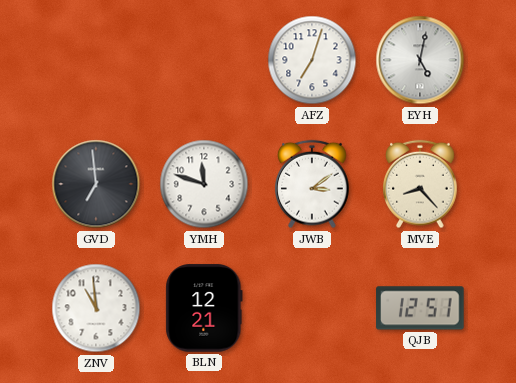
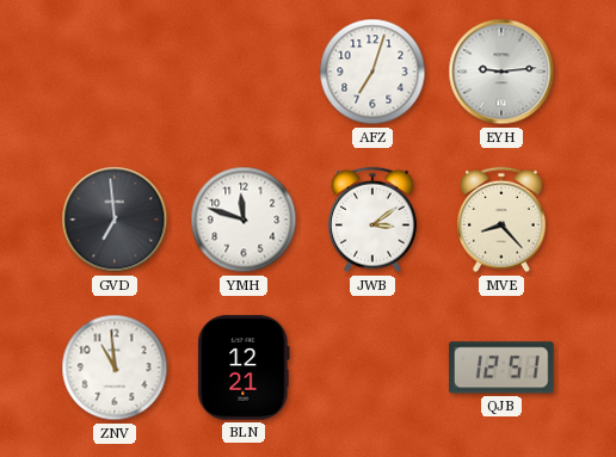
EYH: 5:02 -> 9:14 (501, 72)
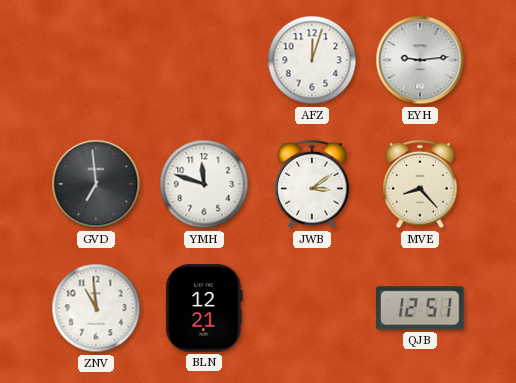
AFZ: 7:03 -> 12:03 (312, 60)
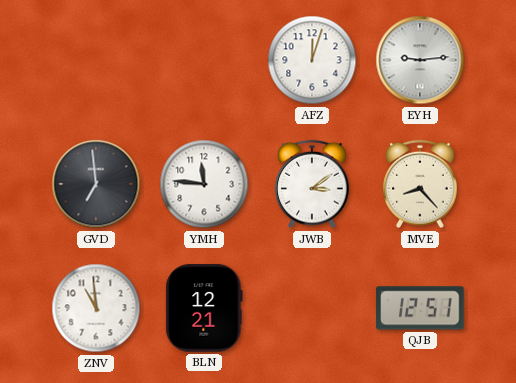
YMH: 11:48 -> 11:46 (204, 184)
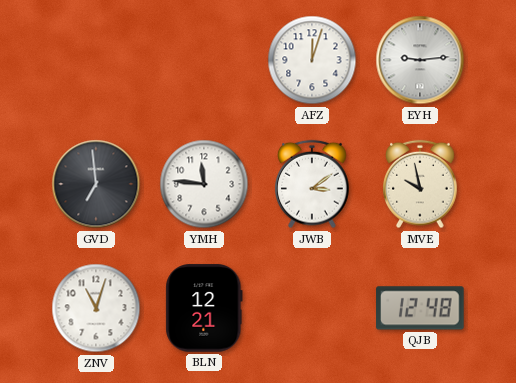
MVE: 8:23 -> 9:58 (420, 184)
ZNV: 10:59 -> 11:03 (96, 308)
QJB: 12:51 -> 12:48 (420, 308)
